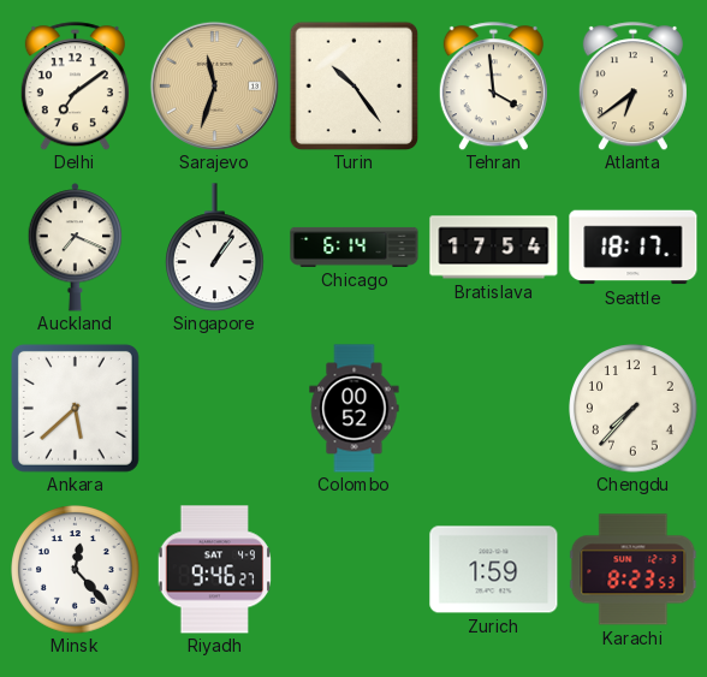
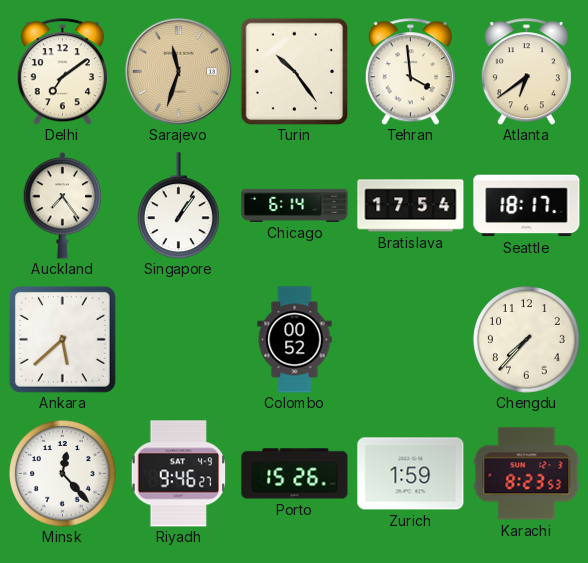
Auckland: 7:19 -> 7:24 (63, 206)
Porto: none -> 15:26 (295, 474)
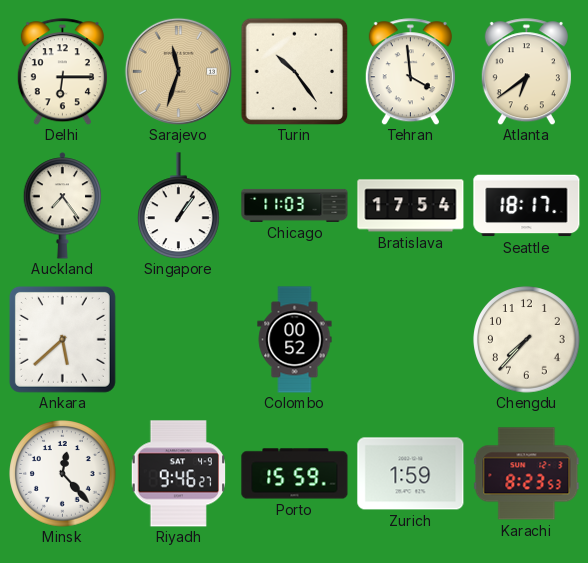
Delhi: 7:09 -> 6:15 (62, 72)
Chicago: 6:14 -> 11:03 (295, 205)
Porto: 15:26 -> 15:59 (295, 474)
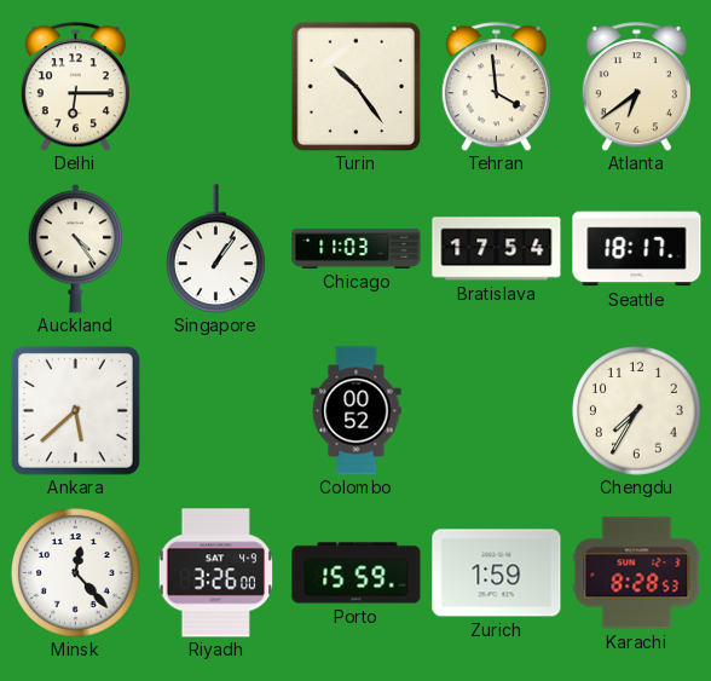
Sarajevo: 11:33 -> none (178, 71)
Auckland: 7:24 -> 4:24 (76, 249)
Chengdu: 7:37 -> 7:35 (637, 411)
Riyadh: 9:46 -> 3:26 (215, 573)
Karachi: 8:23 -> 8:28 (637, 573)
